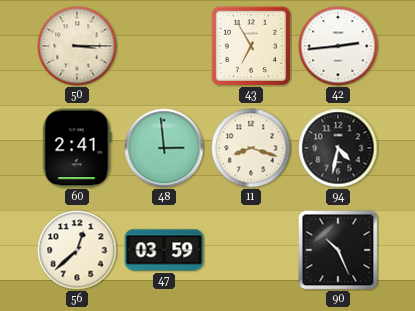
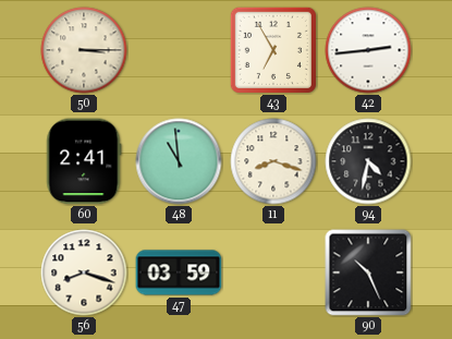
48: 2:59 -> 10:59 (179, 161)
56: 12:38 -> 8:18 (84, 273)
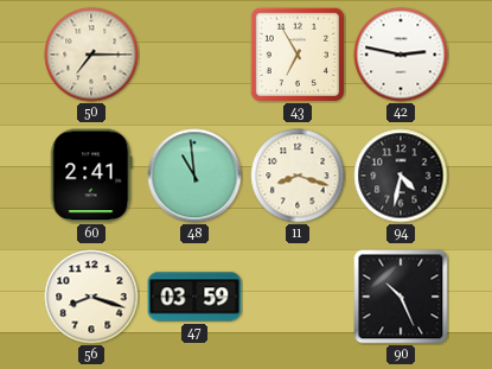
50: 3:15 -> 7:15 (91, 55)
42: 2:44 -> 2:47 (401, 55)
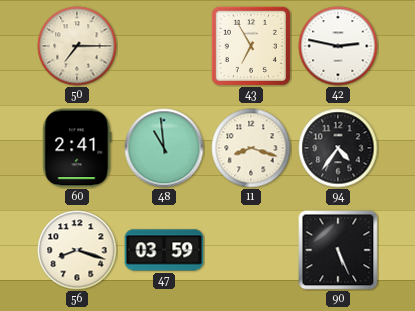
94: 4:32 -> 4:36 (338, 148)
90: 10:26 -> 5:26 (338, 250)
